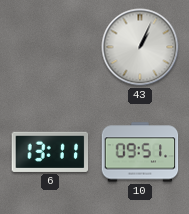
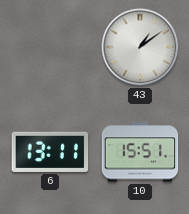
43: 1:04 -> 1:09 (140, 47)
10: 09:51 -> 15:51 (140, 152)
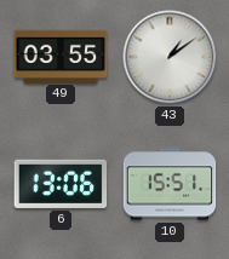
49: none -> 03:55 (61, 56)
6: 13:11 -> 13:06 (61, 184)
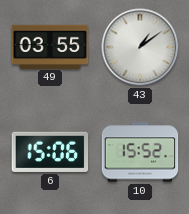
6: 13:06 -> 15:06 (50, 152)
10: 15:51 -> 15:52 (140, 152)
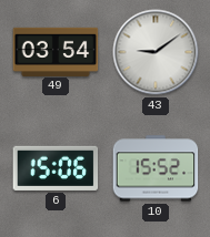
49: 03:55 -> 03:54 (56, 51)
43: 1:09 -> 9:09 (156, 52)
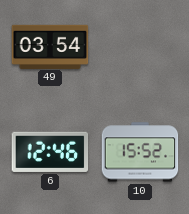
43: 9:09 -> none (156, 52)
6: 15:06 -> 12:46 (50, 152)
